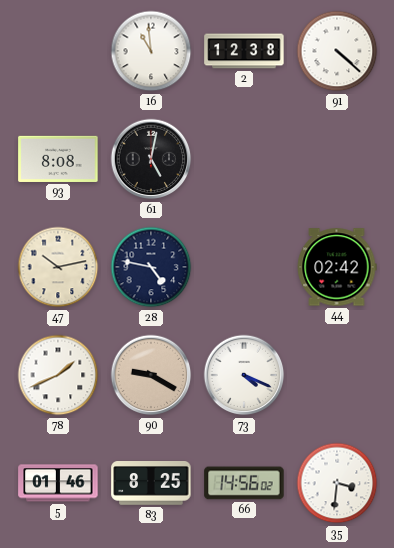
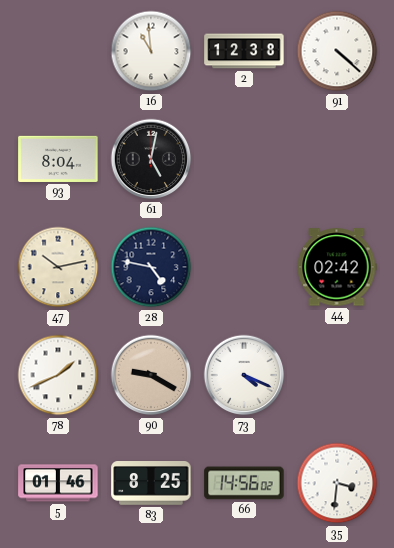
93: 8:08 -> 8:04 (58, 159)
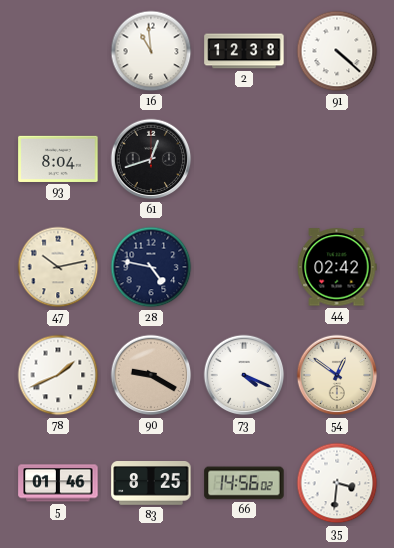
61: 5:02 -> 12:42 (151, 159)
54: none -> 12:51 (337, 375)
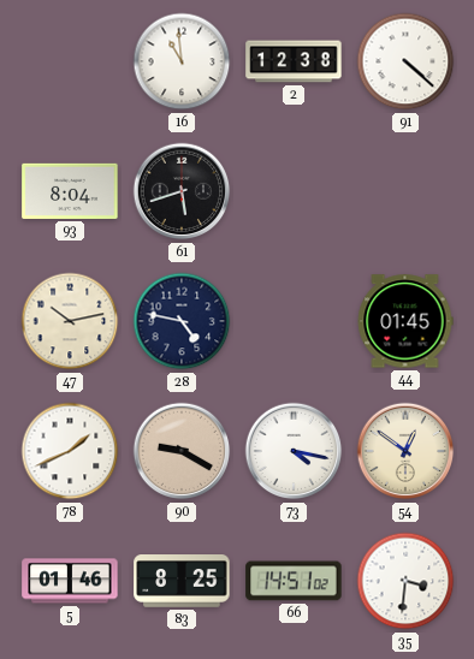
61: 12:42 -> 5:42 (182, 191)
44: 02:42 -> 01:45 (405, 321)
73: 4:19 -> 4:17 (294, 451)
66: 14:56 -> 14:51 (294, 581)
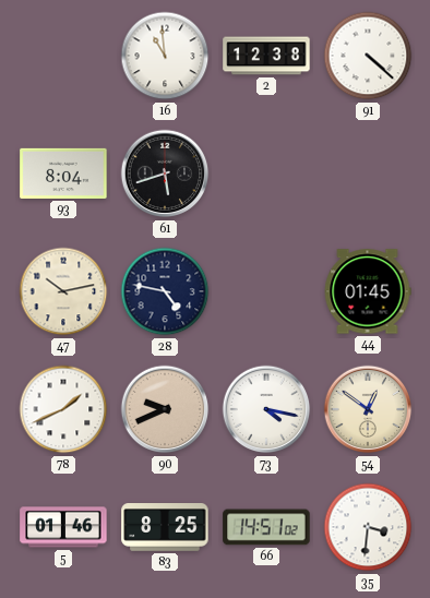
90: 9:20 -> 9:41 (165, 409)
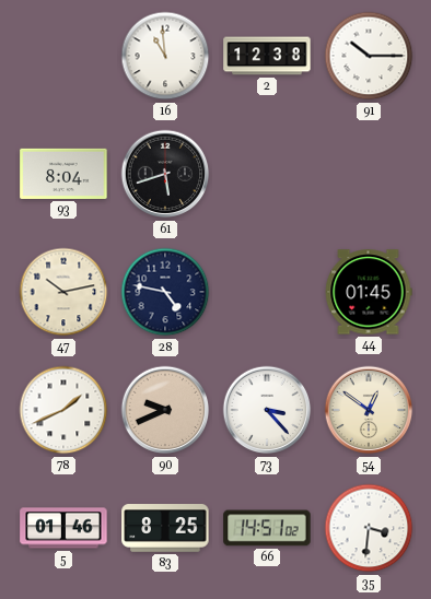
91: 4:22 -> 10:15 (369, 56)
73: 4:17 -> 3:23 (267, 410)
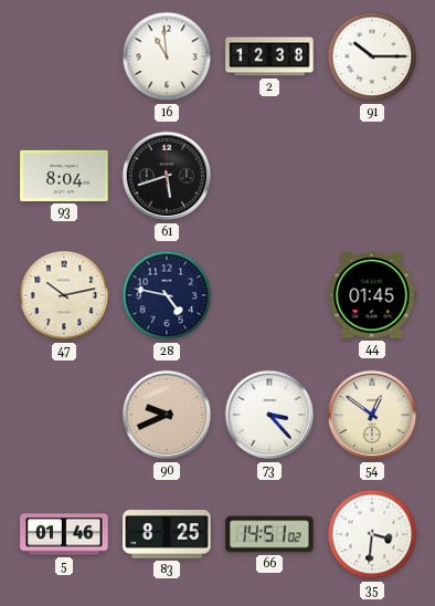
78: 1:41 -> none (63, 410)
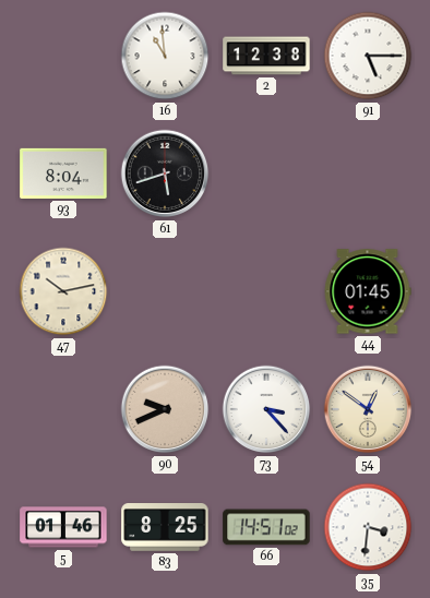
91: 10:15 -> 5:15 (368, 56)
28: 4:47 -> none (167, 295)
